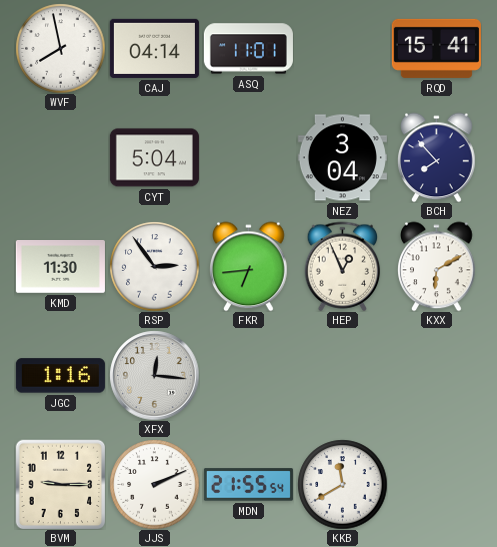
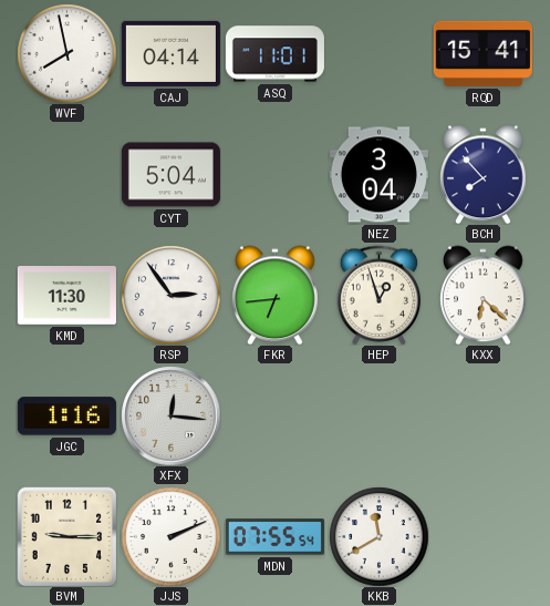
HEP: 12:56 -> 12:57 (380, 295)
KXX: 6:10 -> 6:22 (484, 295)
MDN: 21:55 -> 07:55 (274, 537)
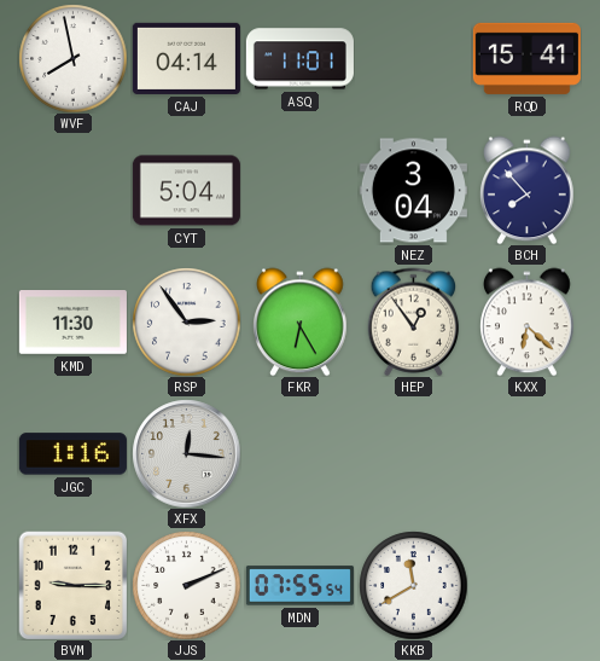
FKR: 6:44 -> 6:25 (301, 321)
HEP: 12:57 -> 12:54 (414, 321)
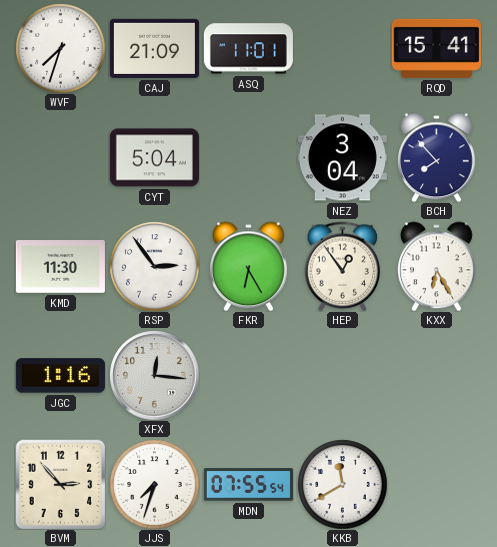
WVF: 7:58 -> 7:33 (60, 48)
CAJ: 04:14 -> 21:09 (154, 48)
KXX: 6:22 -> 6:25 (437, 266)
BVM: 9:15 -> 2:53 (60, 484)
JJS: 2:11 -> 7:33 (154, 484)
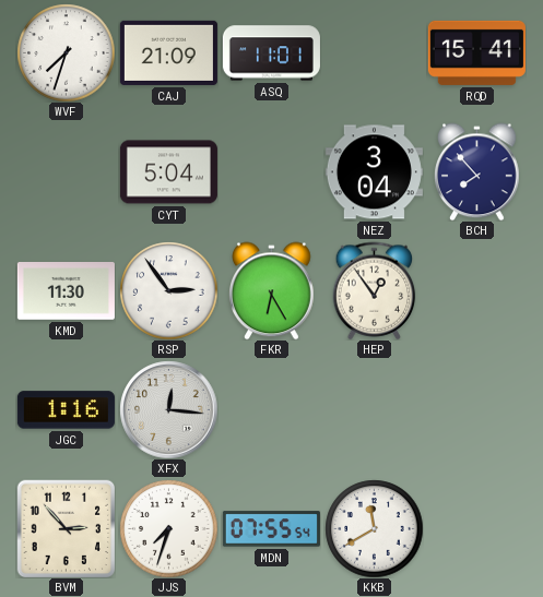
KXX: 6:25 -> none (437, 266)
